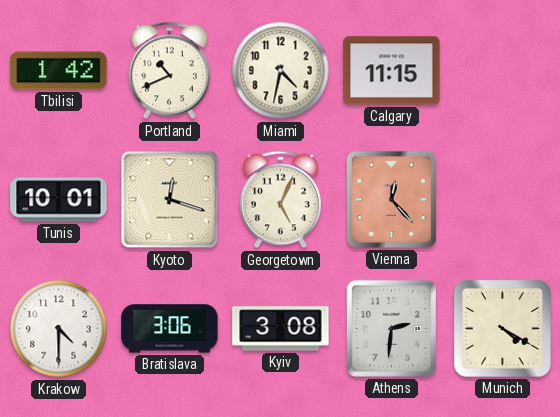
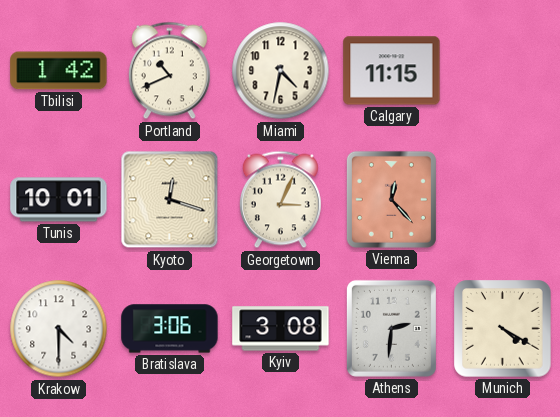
Georgetown: 5:04 -> 3:04 (280, 200)
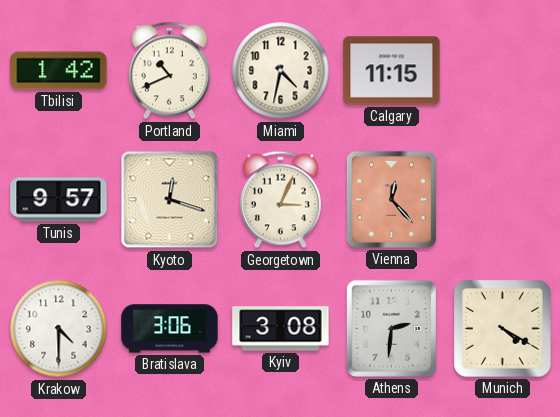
Tunis: 10:01 -> 9:57 (59, 200)
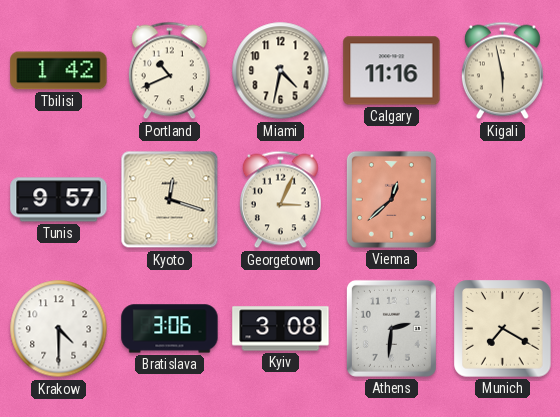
Calgary: 11:15 -> 11:16 (392, 71)
Kigali: none -> 5:58 (502, 71)
Vienna: 12:23 -> 12:38 (391, 199)
Munich: 4:20 -> 7:20 (503, 329)
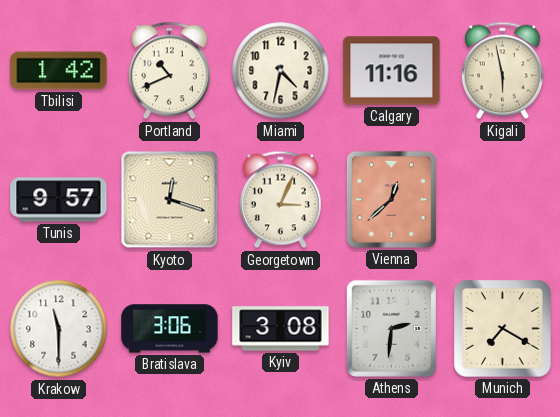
Krakow: 4:30 -> 11:30 (59, 329)
